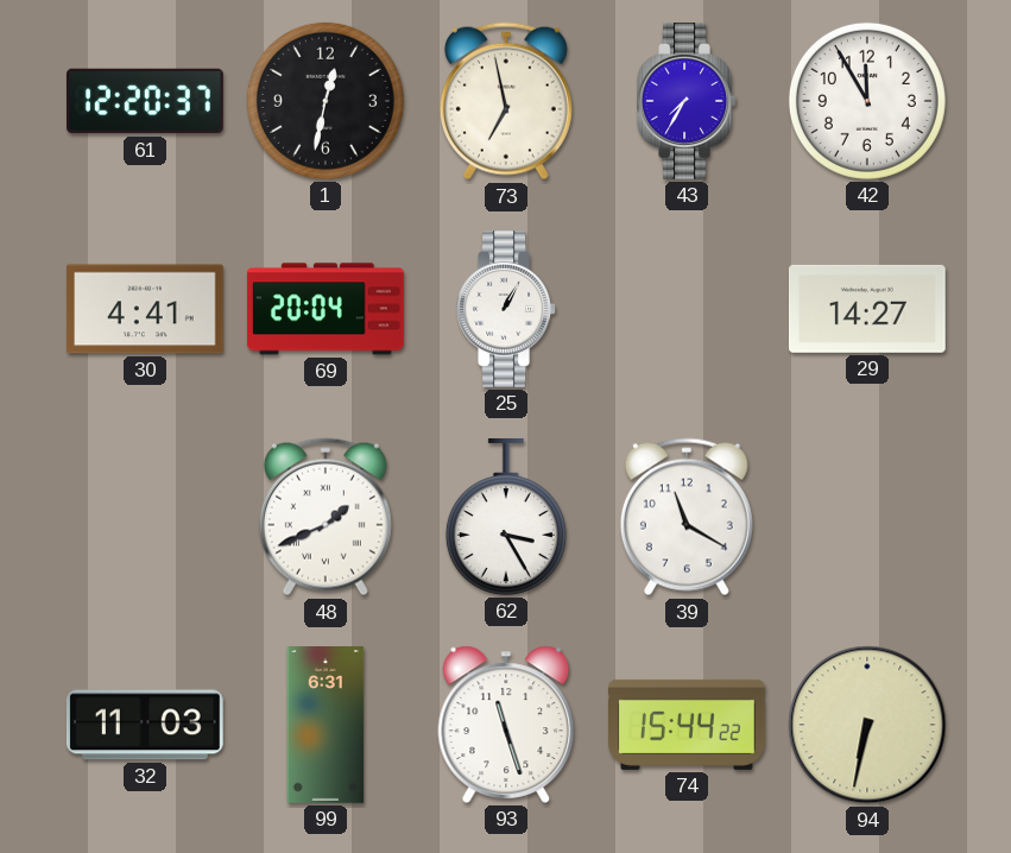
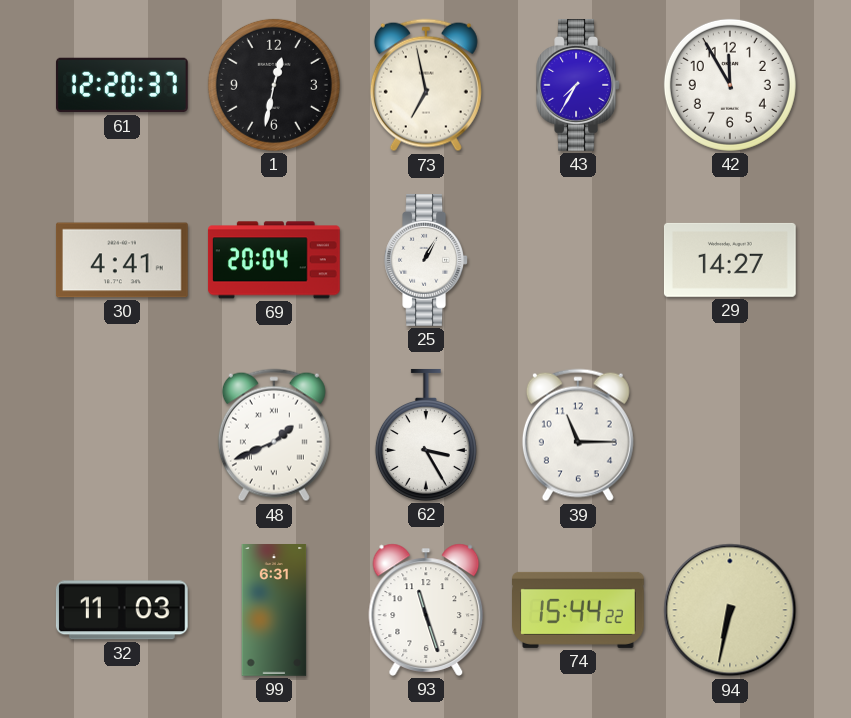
39: 11:20 -> 11:15 (578, 435)
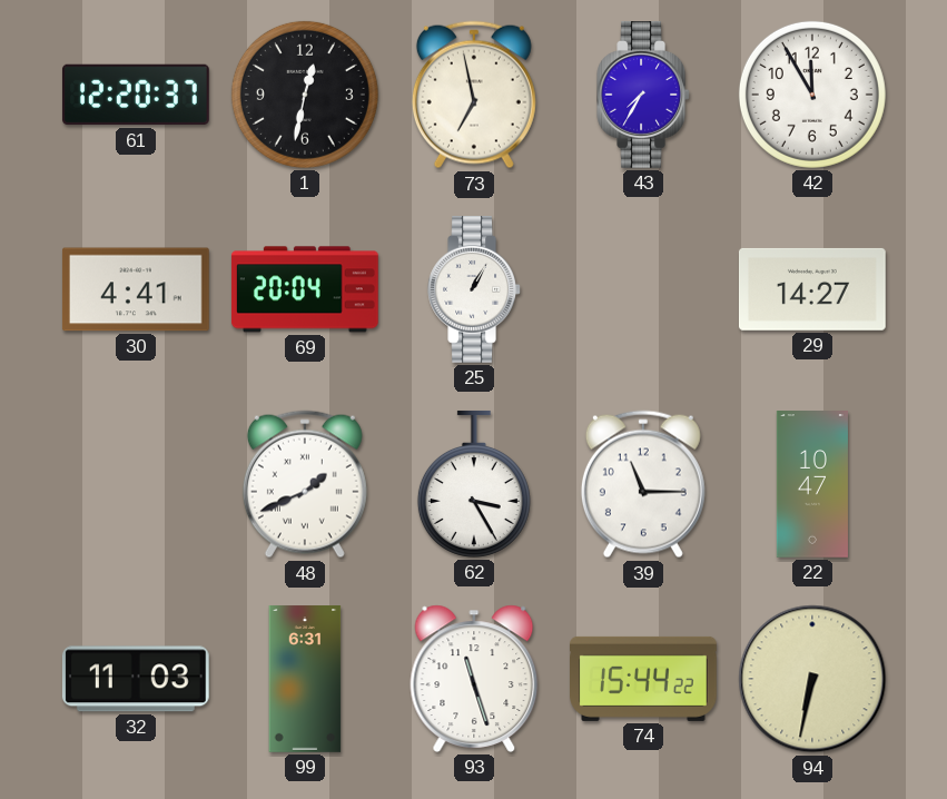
22: none -> 10:47 (812, 485)
